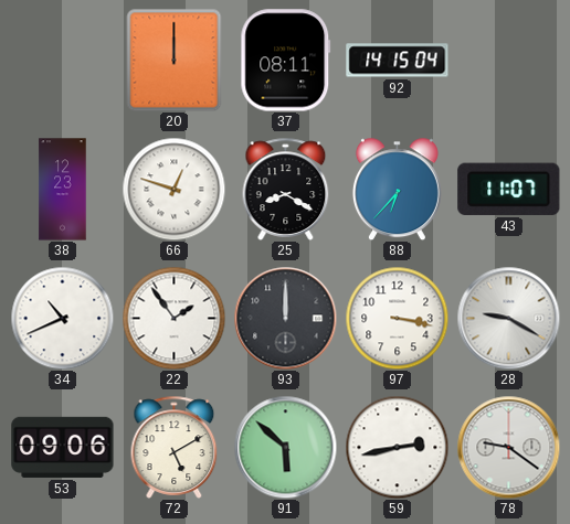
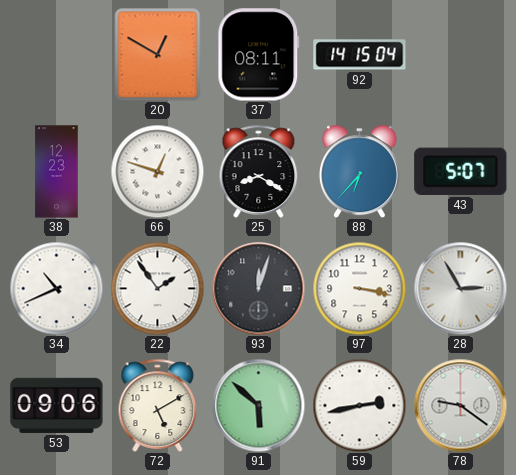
20: 12:00 -> 12:50 (158, 54)
43: 11:07 -> 5:07 (461, 171)
93: 12:00 -> 12:03 (258, 288)
28: 9:20 -> 2:55 (460, 288)
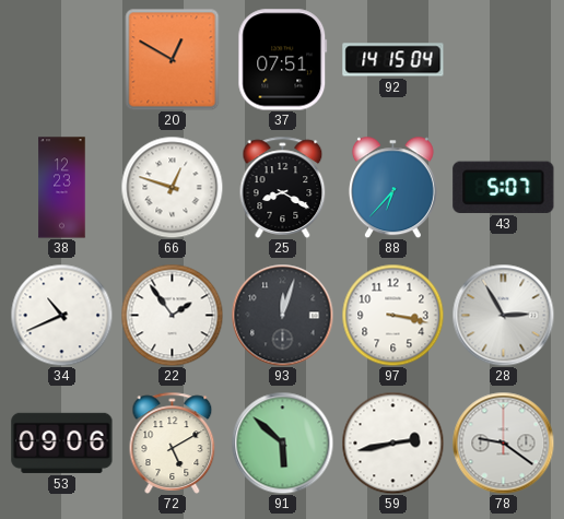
37: 08:11 -> 07:51 (283, 60)
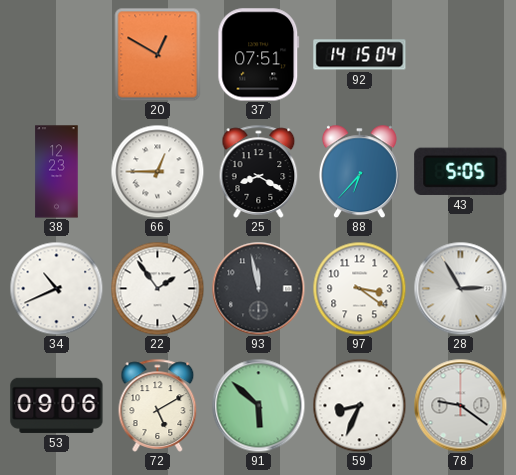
66: 12:48 -> 12:45 (157, 171)
43: 5:07 -> 5:05 (461, 171)
93: 12:03 -> 11:58 (258, 288)
97: 3:17 -> 3:21 (359, 288)
59: 2:43 -> 8:34 (359, 405)
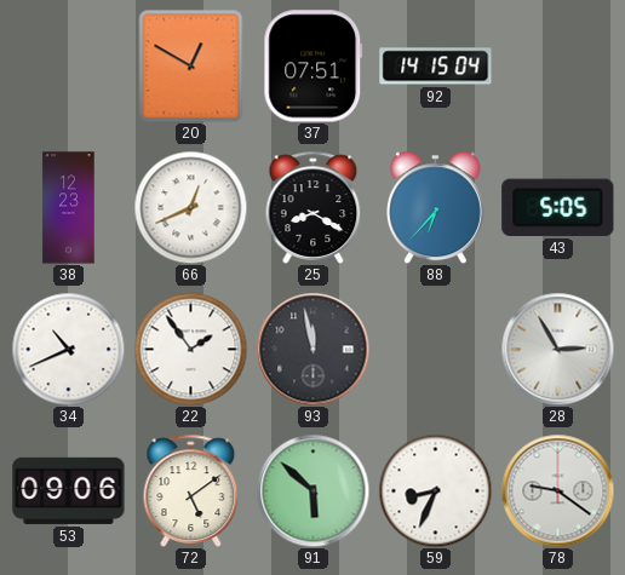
66: 12:45 -> 12:41 (190, 207)
97: 3:21 -> none (359, 288)
72: 5:10 -> 5:09 (191, 490)
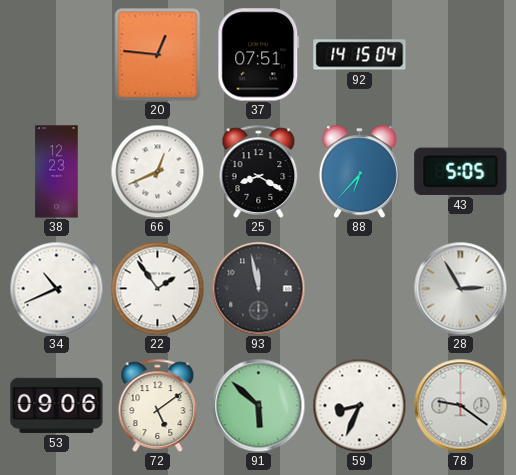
20: 12:50 -> 12:46 (158, 54)
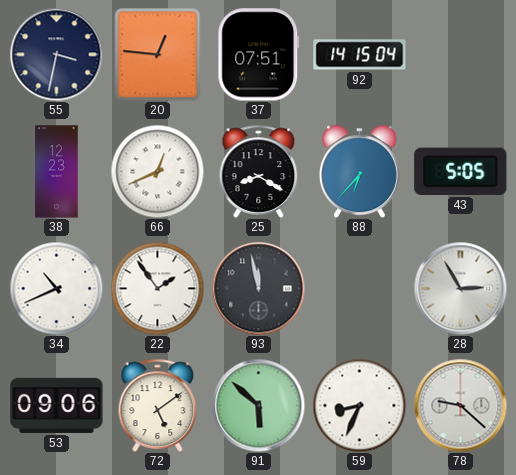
55: none -> 3:32 (56, 54)
78: 9:21 -> 9:22 (460, 405)
